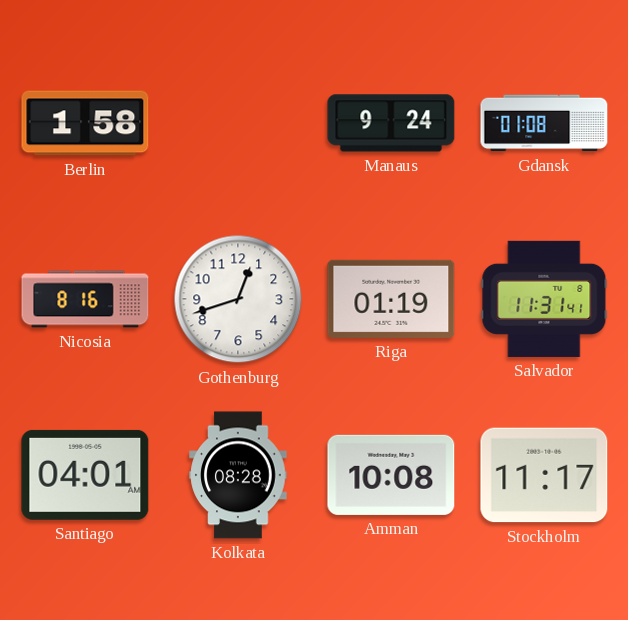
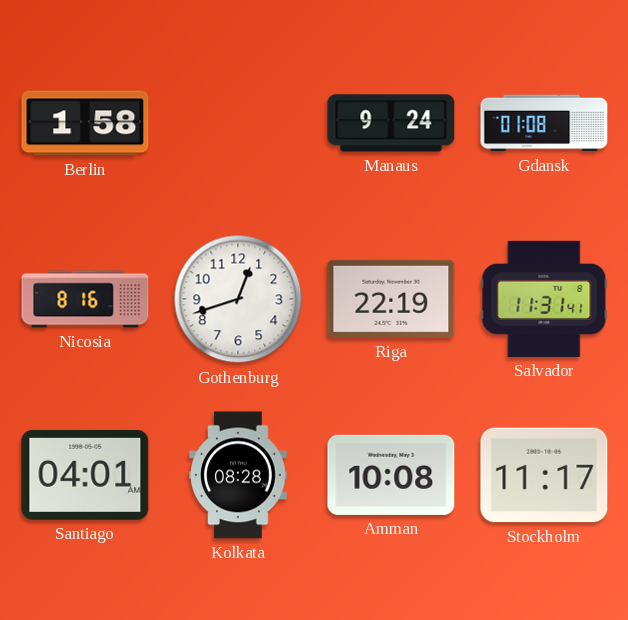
Riga: 01:19 -> 22:19 (391, 299)
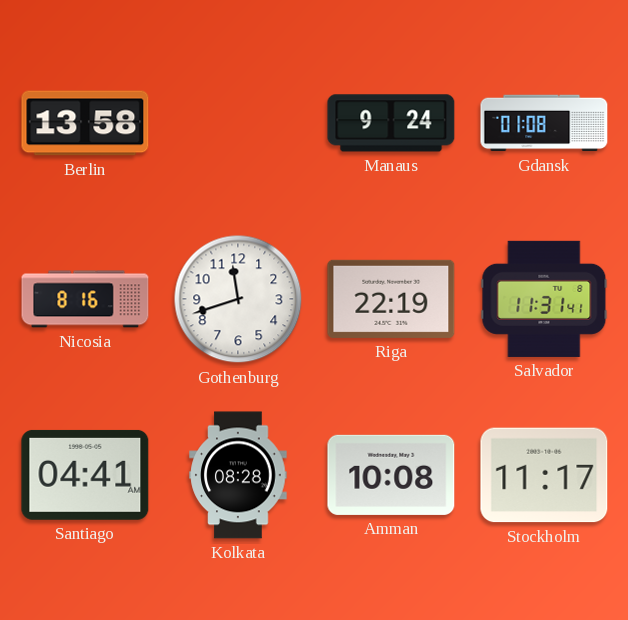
Berlin: 1:58 -> 13:58 (85, 123)
Gothenburg: 12:42 -> 11:42 (238, 299)
Santiago: 04:01 -> 04:41 (85, 475)
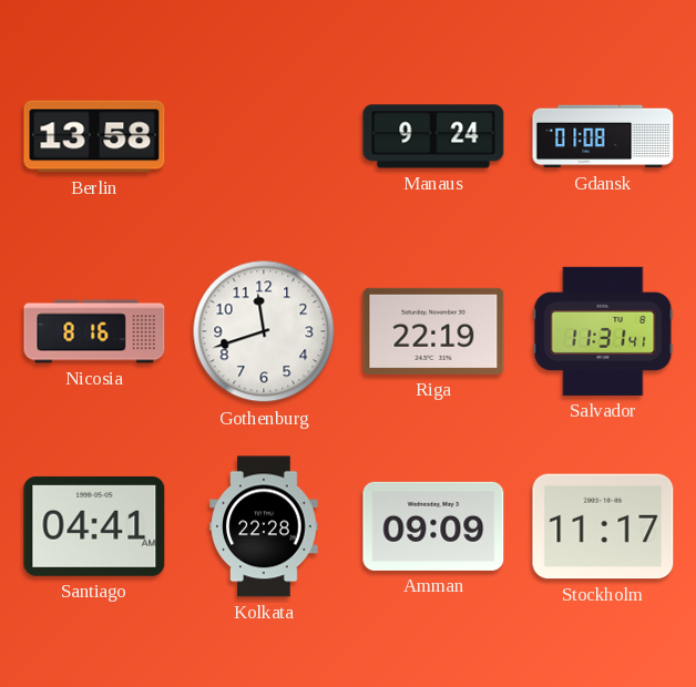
Kolkata: 08:28 -> 22:28 (264, 526)
Amman: 10:08 -> 09:09 (433, 526)
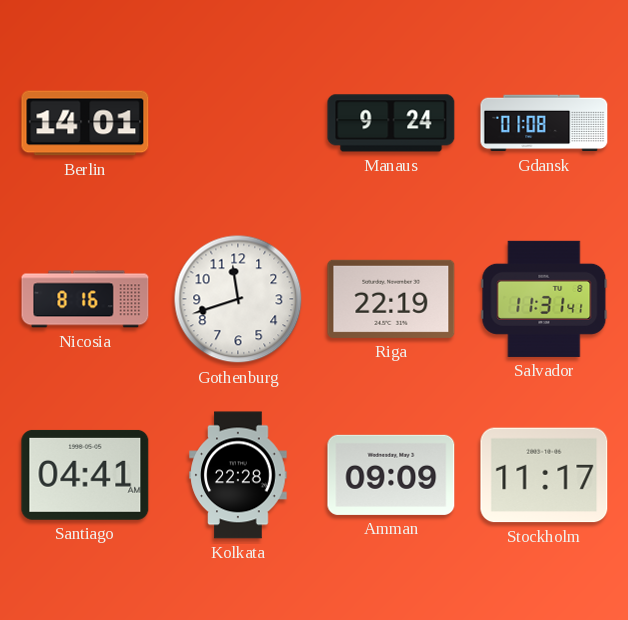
Berlin: 13:58 -> 14:01 (85, 123)
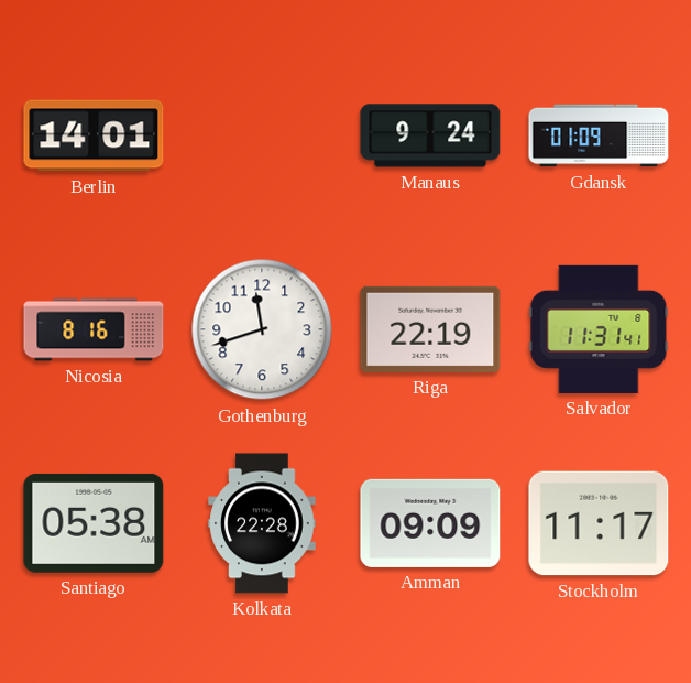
Gdansk: 01:08 -> 01:09 (599, 135)
Santiago: 04:41 -> 05:38 (94, 523)
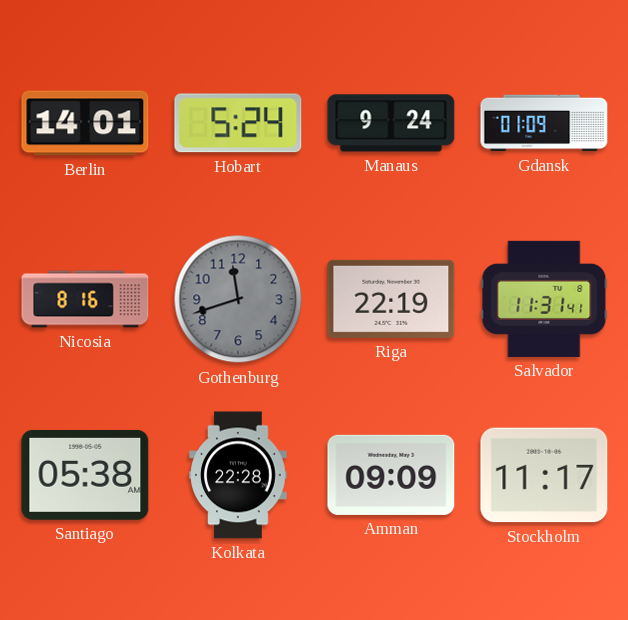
Hobart: none -> 5:24 (238, 123)
Gothenburg dial: white -> grey (238, 299)
